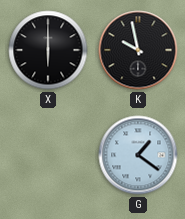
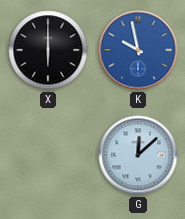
K dial: black -> blue (138, 50)
G: 1:21 -> 12:08 (138, 155)
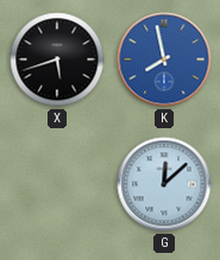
X: 6:00 -> 5:42 (57, 59)
K: 9:58 -> 7:58 (164, 59)
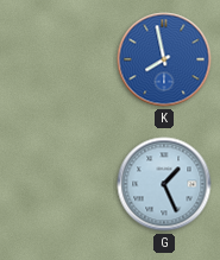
X: 5:42 -> none (57, 59)
G: 12:08 -> 1:26 (164, 184)
